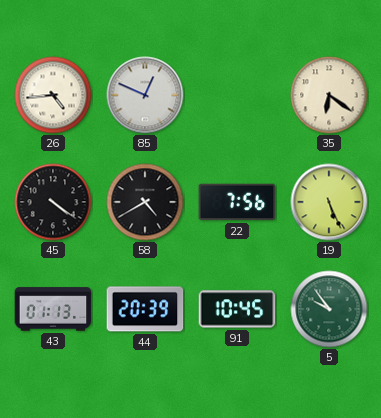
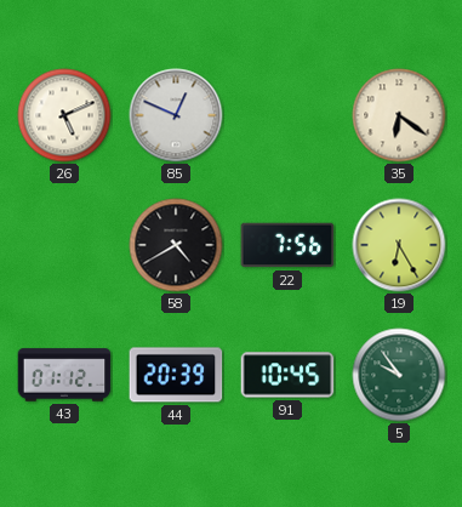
26: 4:44 -> 5:11 (64, 115)
45: 4:21 -> none (53, 202)
19: 5:26 -> 6:25 (399, 245)
43: 01:13 -> 01:12 (64, 375)
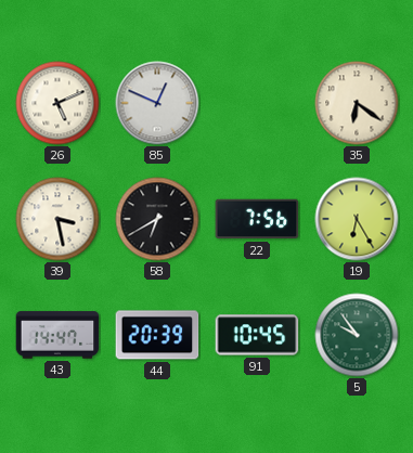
39: none -> 3:28 (57, 219)
58: 4:40 -> 6:40 (157, 219)
43: 01:12 -> 14:47 (57, 335)
